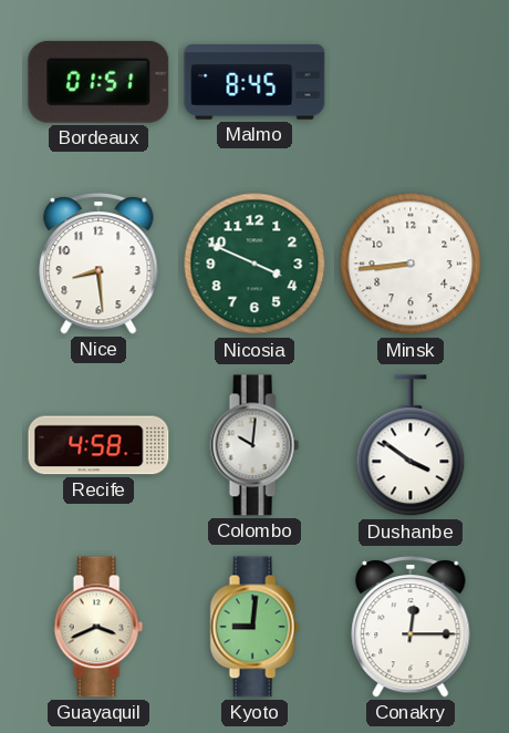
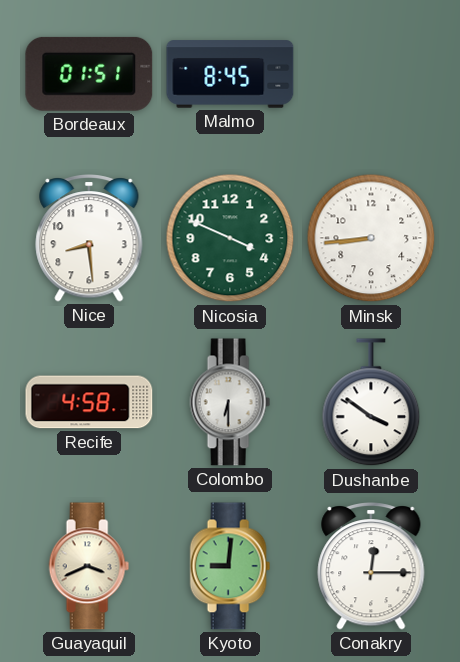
Colombo: 10:01 -> 6:30 (230, 402)
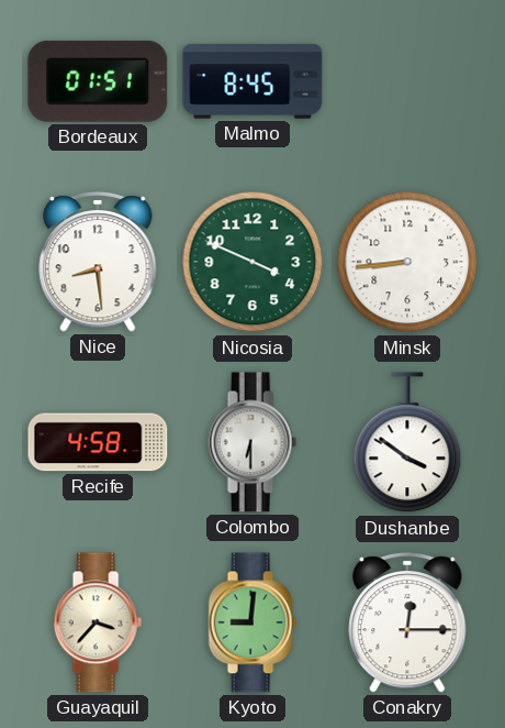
Guayaquil: 3:41 -> 3:37 (98, 622)
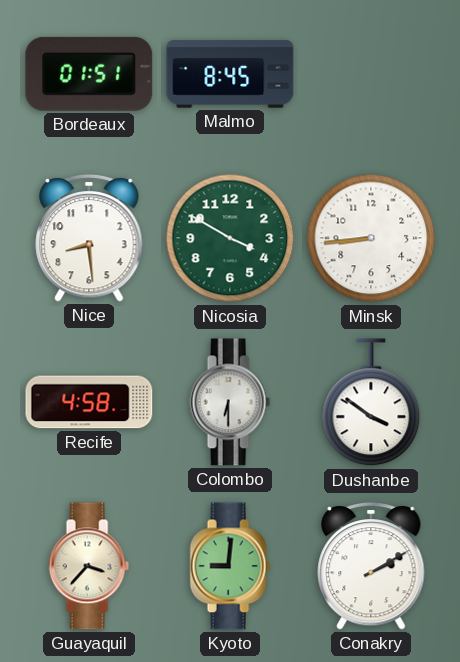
Nicosia: 3:49 -> 3:50 (230, 238)
Conakry: 12:15 -> 2:10 (371, 567)
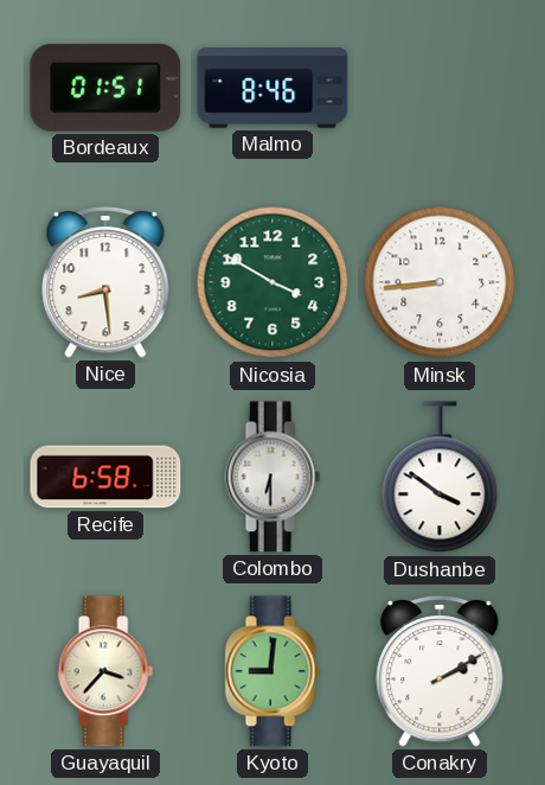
Malmo: 8:45 -> 8:46 (272, 88)
Recife: 4:58 -> 6:58 (105, 477)
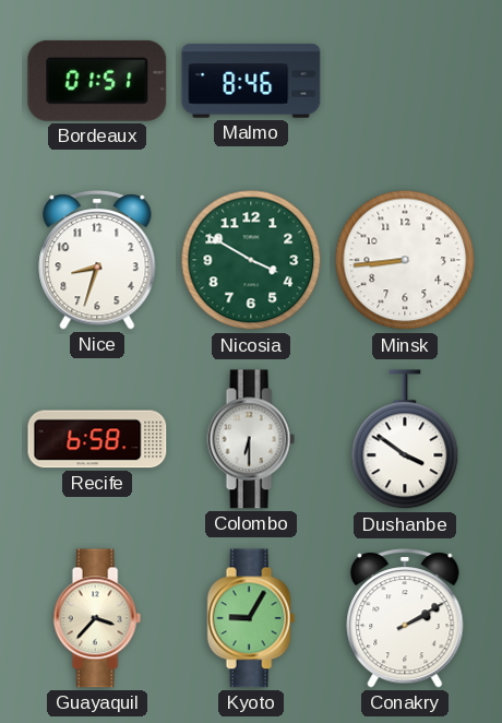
Nice: 8:29 -> 8:33 (97, 261)
Kyoto: 9:01 -> 9:05 (251, 618)
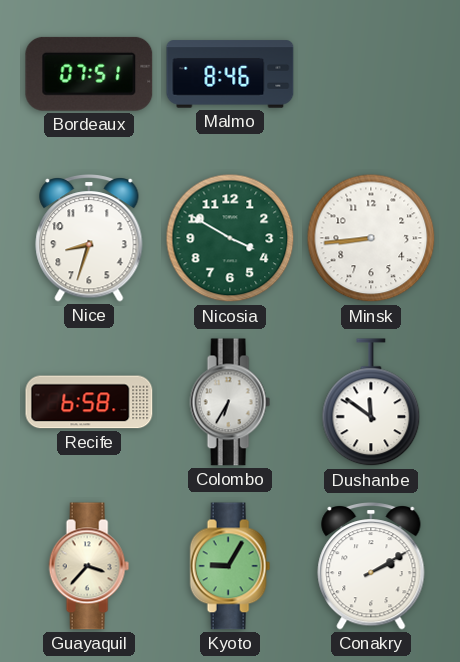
Bordeaux: 01:51 -> 07:51 (89, 74)
Colombo: 6:30 -> 6:35 (230, 402)
Dushanbe: 3:51 -> 11:51 (371, 403)
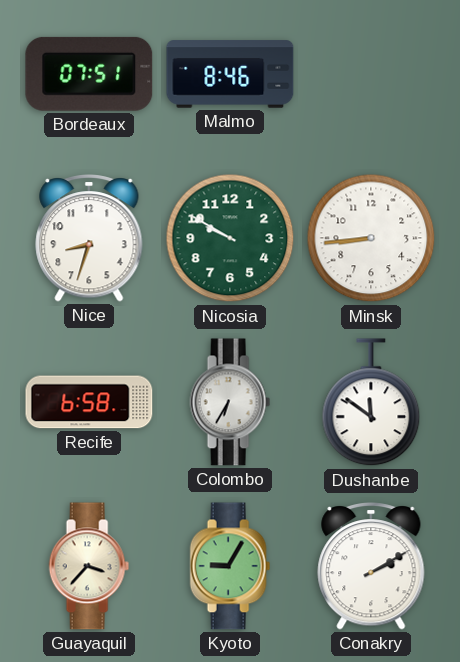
Nicosia: 3:50 -> 9:50 (230, 238)
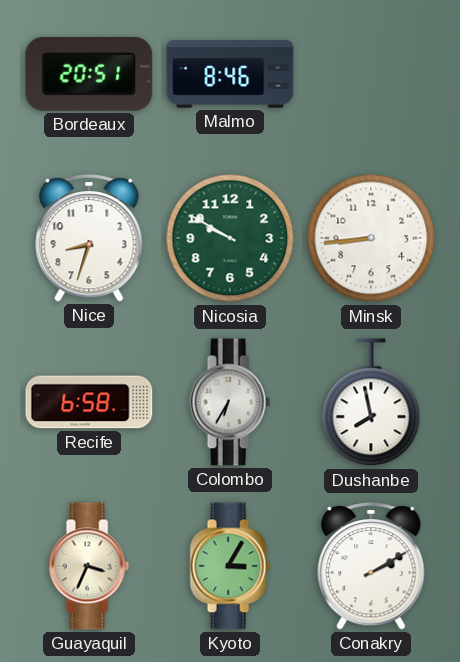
Bordeaux: 07:51 -> 20:51 (89, 74)
Dushanbe: 11:51 -> 7:58 (371, 403)
Guayaquil: 3:37 -> 3:34 (89, 566)
Kyoto: 9:05 -> 3:05 (230, 566)
